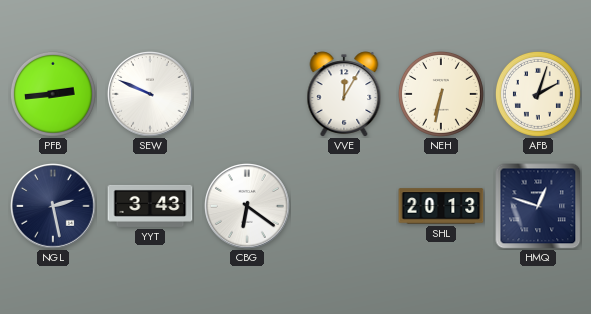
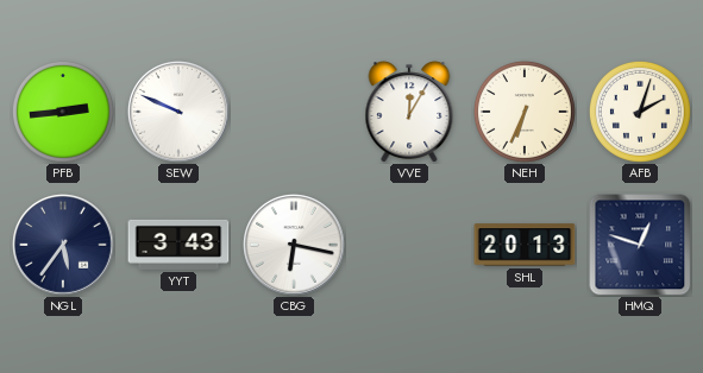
NEH: 6:32 -> 6:34 (525, 112)
NGL: 2:28 -> 5:36 (64, 246)
CBG: 6:21 -> 6:17 (295, 246)
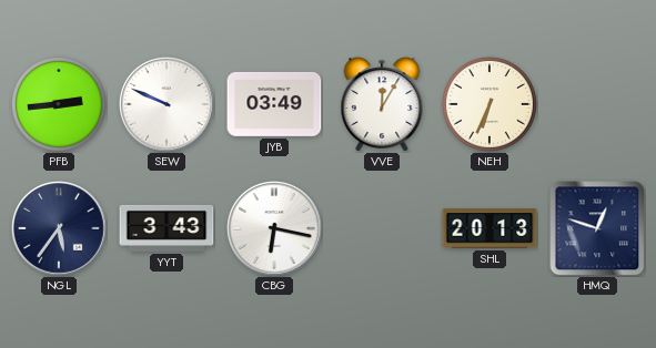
JYB: none -> 03:49 (274, 104)
AFB: 2:03 -> none (640, 112)
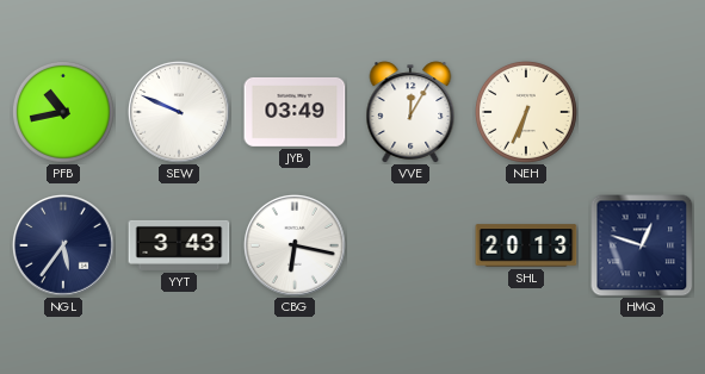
PFB: 2:44 -> 10:43 (63, 112)
